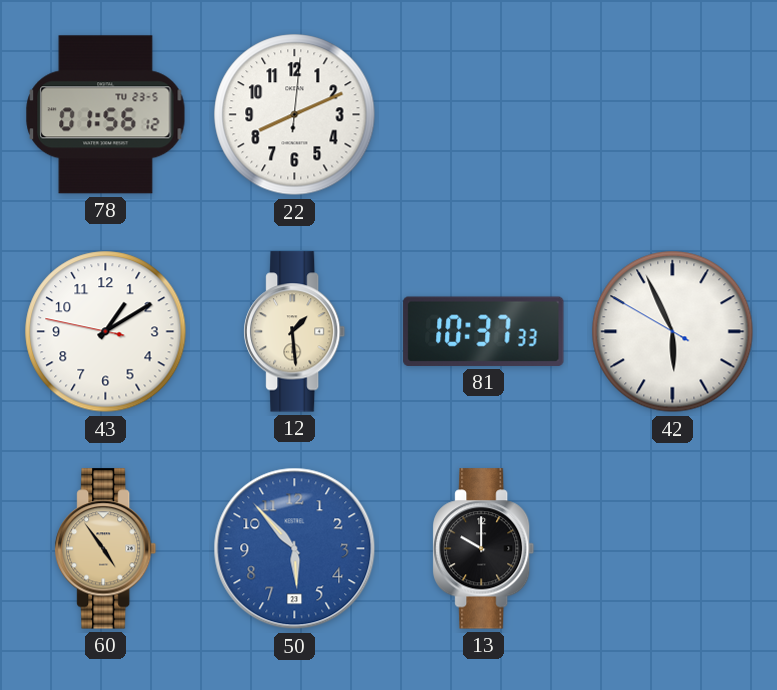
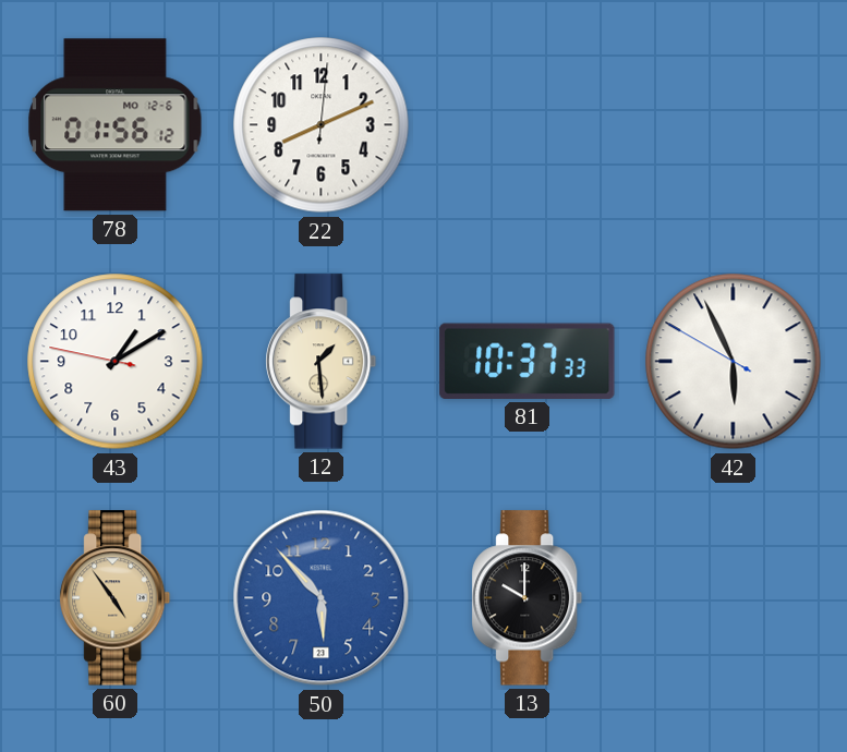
78 date: TU 23-5 -> MO 12-6 (116, 125)
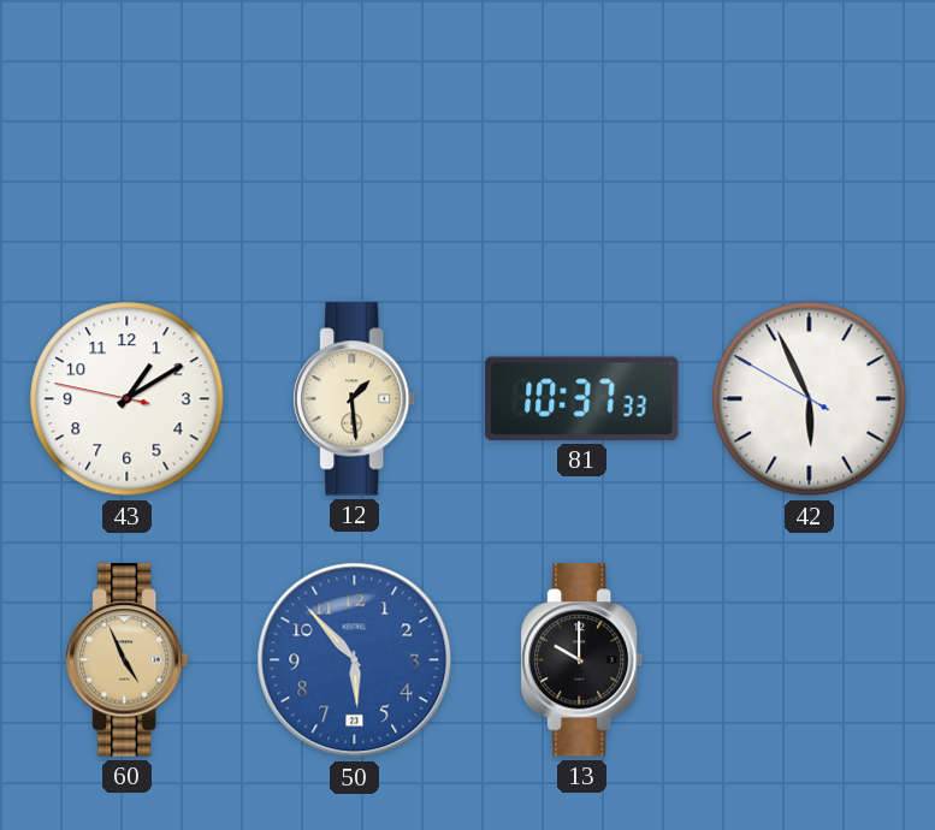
78: 01:56 -> none (116, 125)
22: 8:11 -> none (322, 125)
60: 4:54 -> 4:56 (128, 660)
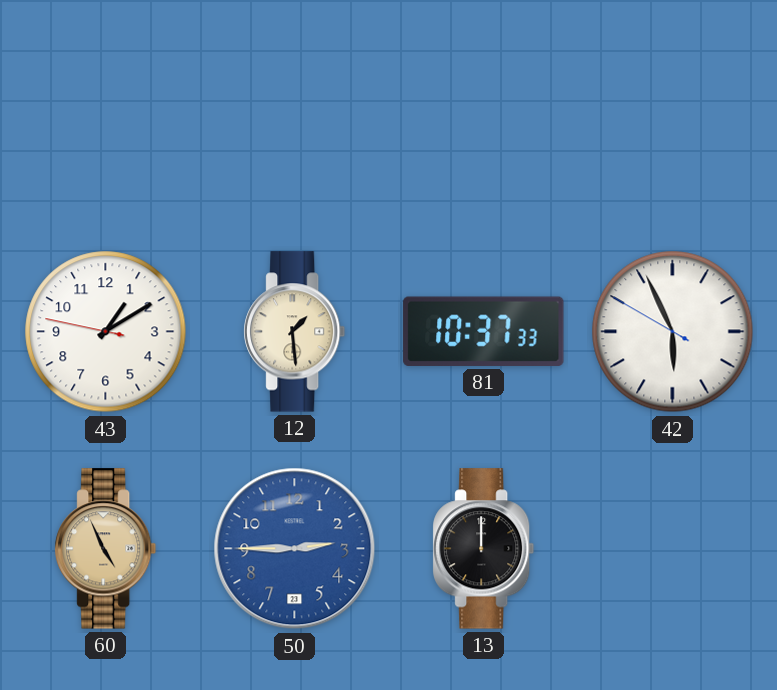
50: 5:53 -> 2:45 (295, 549)
13: 10:00 -> 12:00 (484, 549)
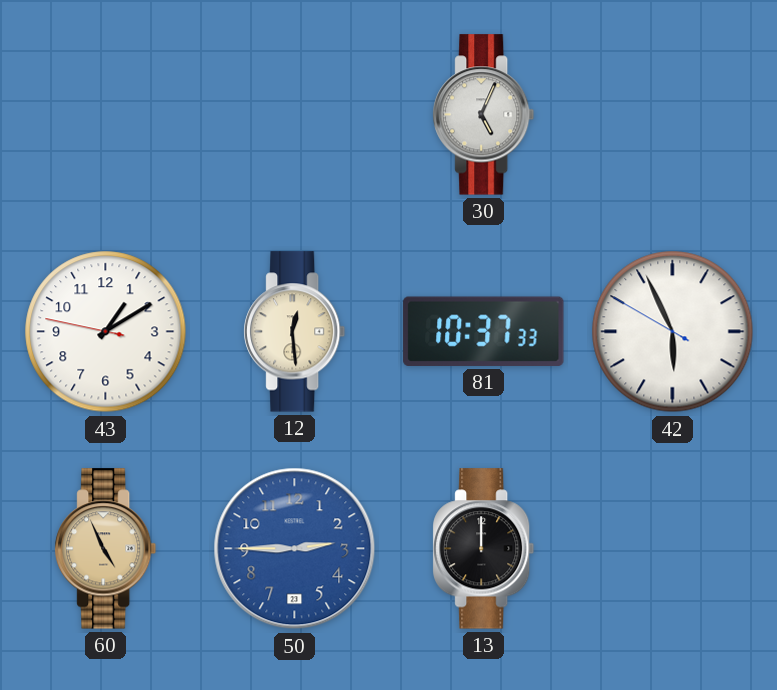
30: none -> 5:04 (484, 115)
12: 1:29 -> 12:29 (295, 332)
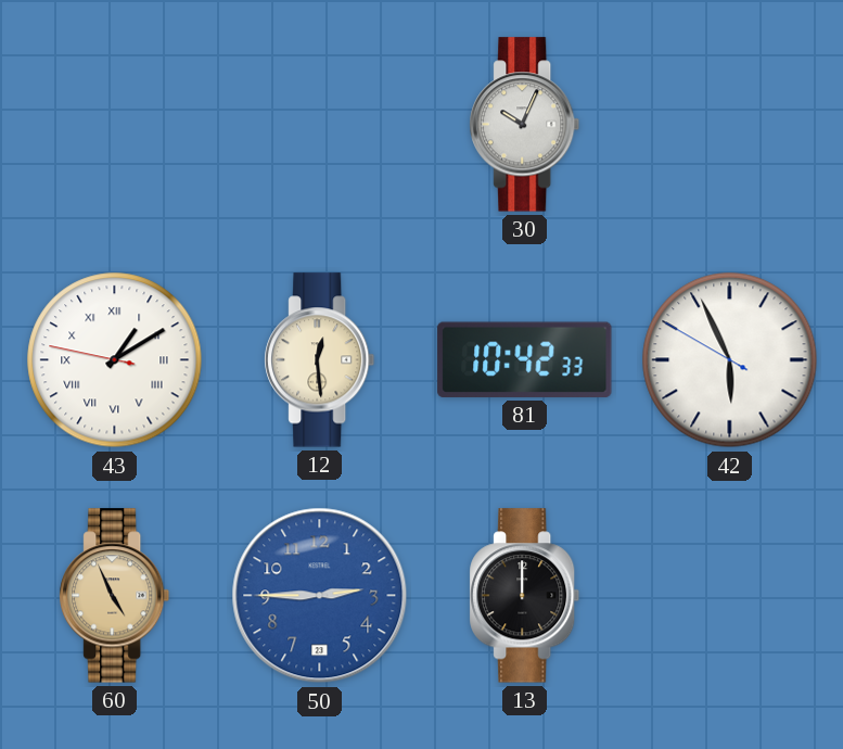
30: 5:04 -> 10:04 (525, 125)
43 numerals: Arabic -> Roman (115, 360)
81: 10:37 -> 10:42 (525, 359)
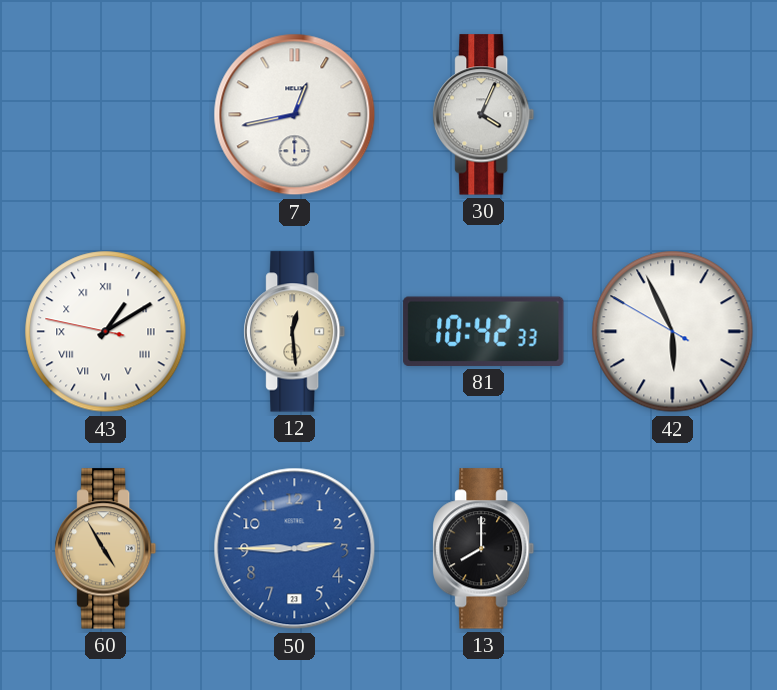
7: none -> 12:43 (295, 115)
30: 10:04 -> 4:04 (484, 115)
60: 4:56 -> 4:55 (106, 549)
13: 12:00 -> 8:00 (484, 549)
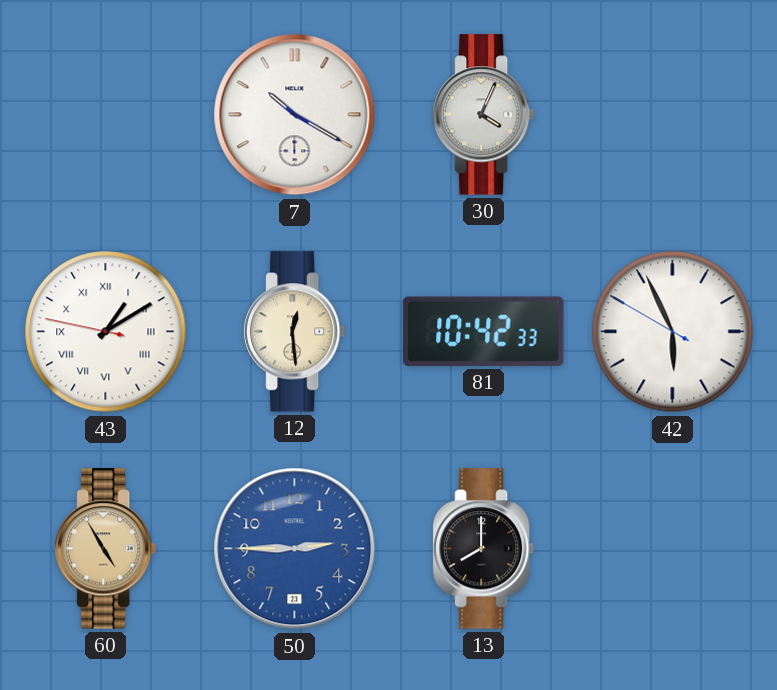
7: 12:43 -> 10:20 (295, 115)
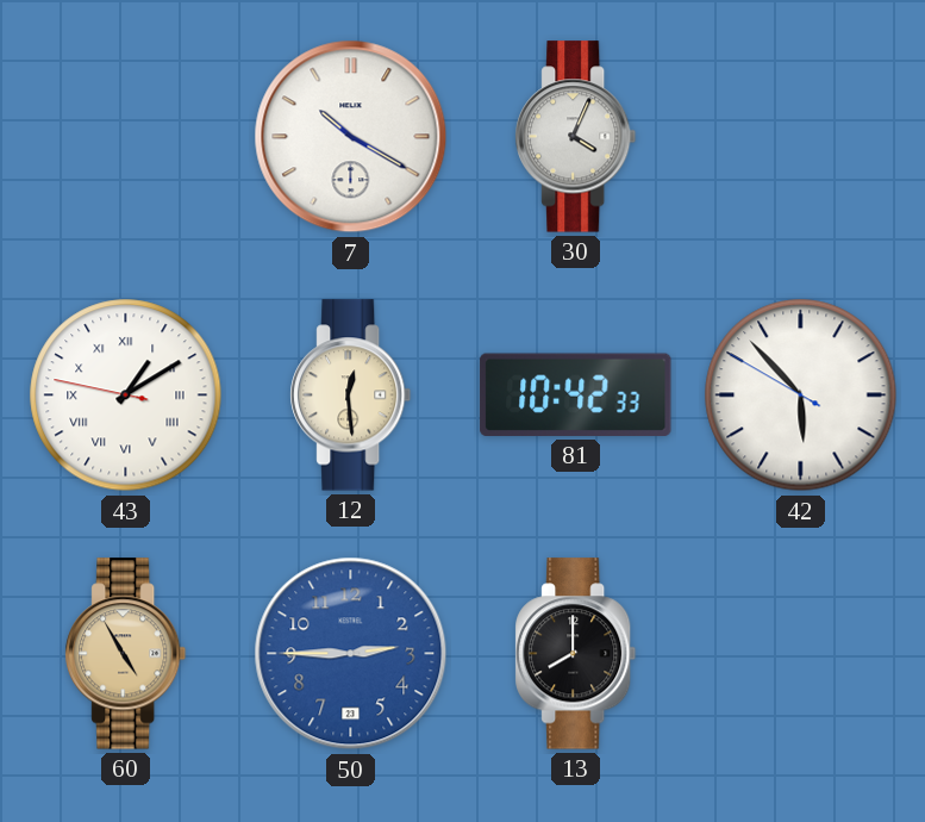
42: 5:55 -> 5:52 (801, 396)
